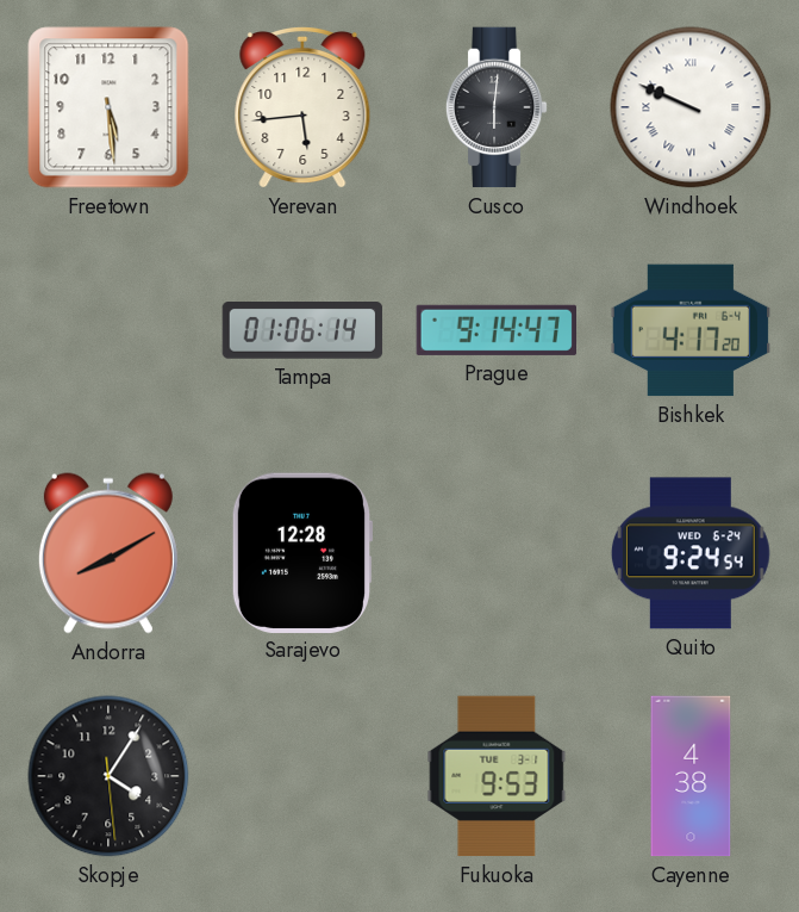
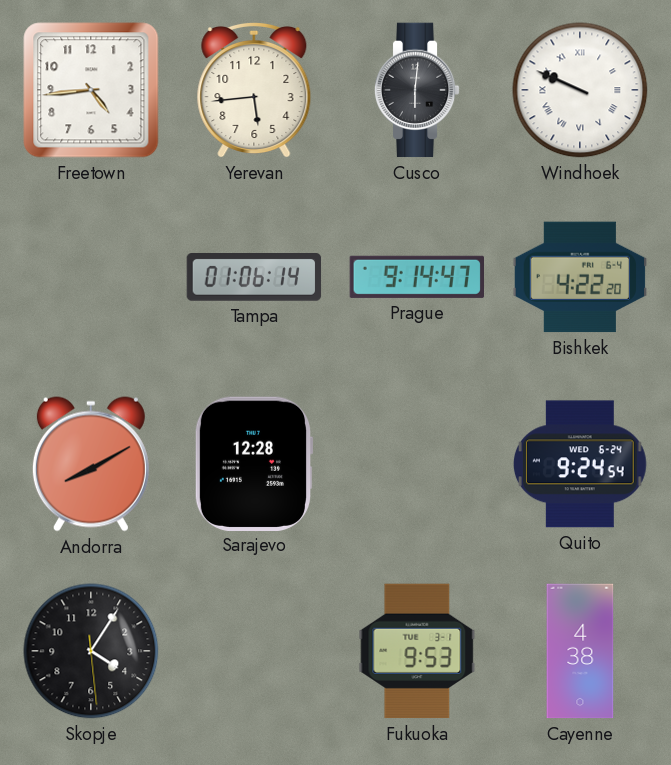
Freetown: 5:29 -> 4:44 (91, 90)
Bishkek: 4:17 -> 4:22 (580, 277)
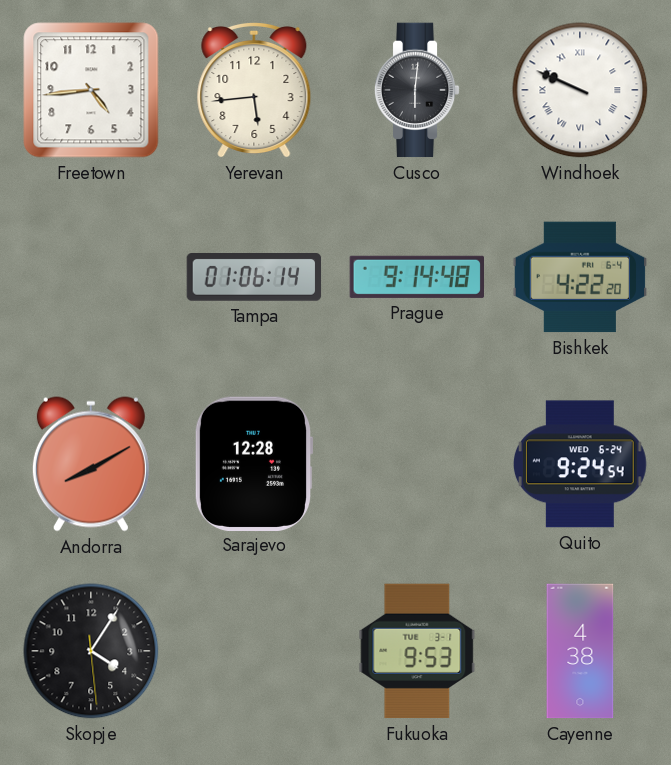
Prague: 9:14:47 -> 9:14:48 (416, 277)
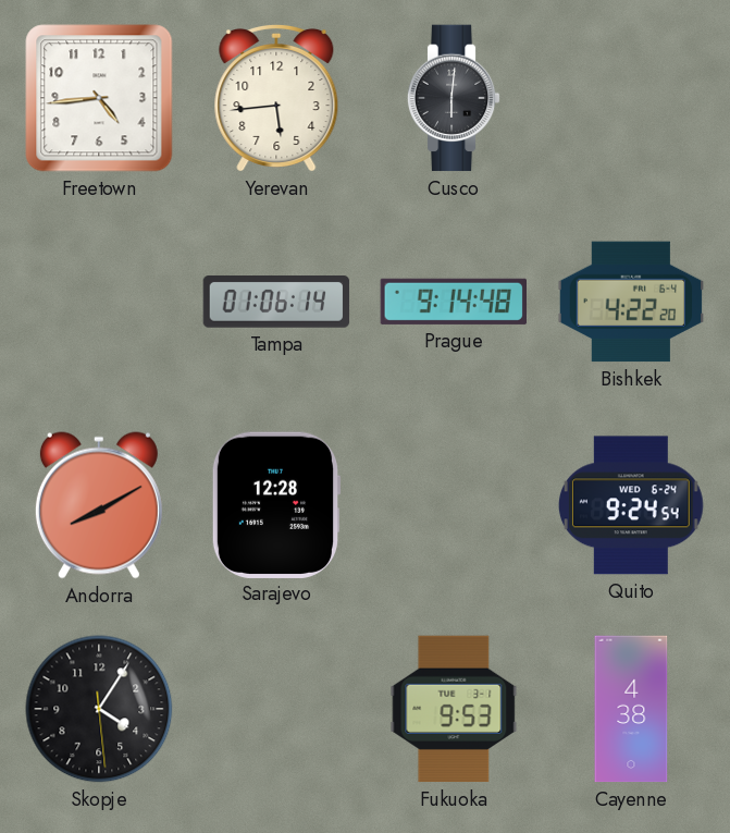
Windhoek: 9:49 -> none (580, 90)
